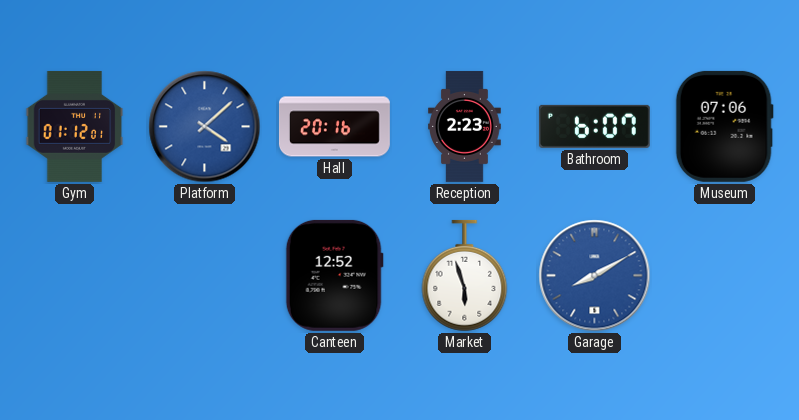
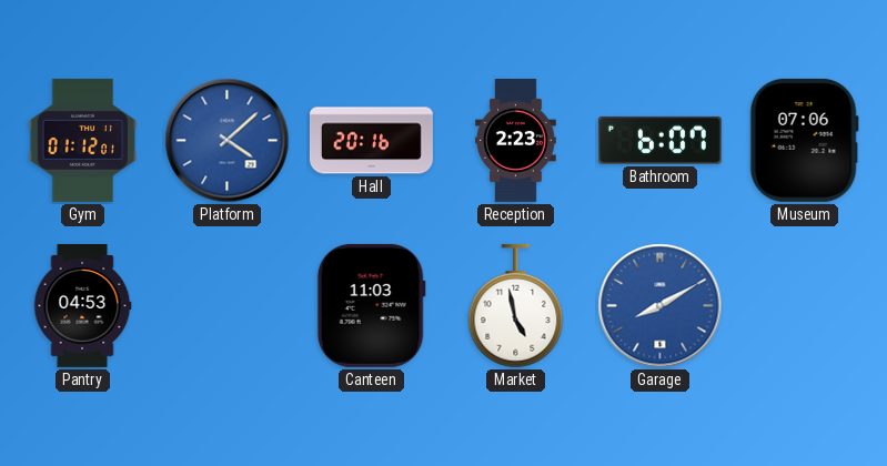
Pantry: none -> 04:53 (82, 305)
Canteen: 12:52 -> 11:03 (371, 305)
Market: 5:57 -> 4:58 (516, 306)
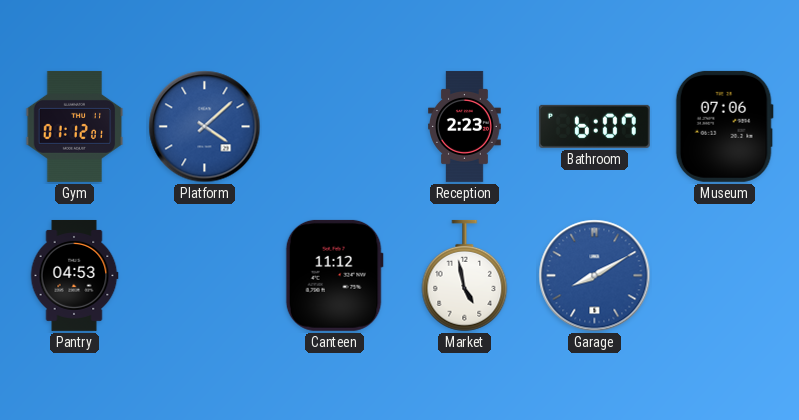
Hall: 20:16 -> none (371, 141)
Canteen: 11:03 -> 11:12 (334, 275)
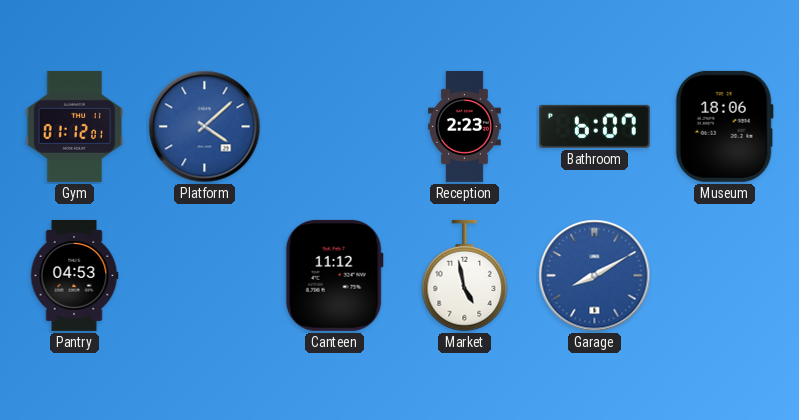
Museum: 07:06 -> 18:06 (724, 126)
